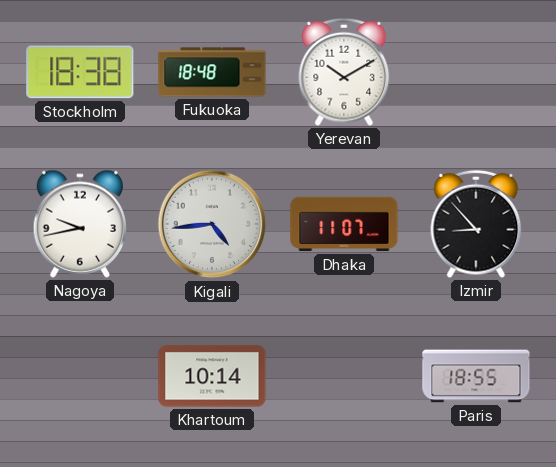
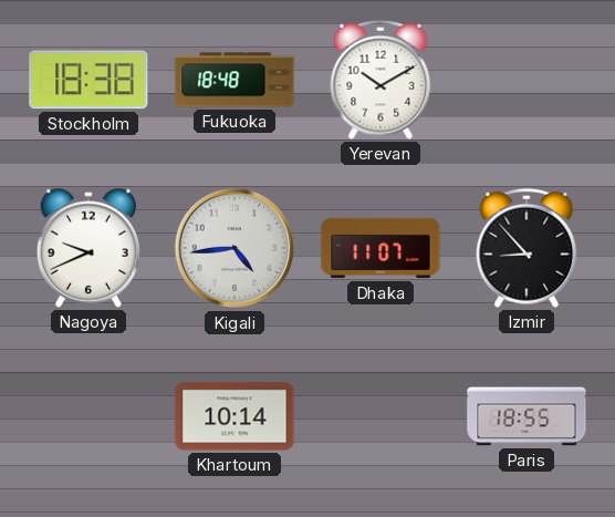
Nagoya: 9:43 -> 9:41 (87, 248)
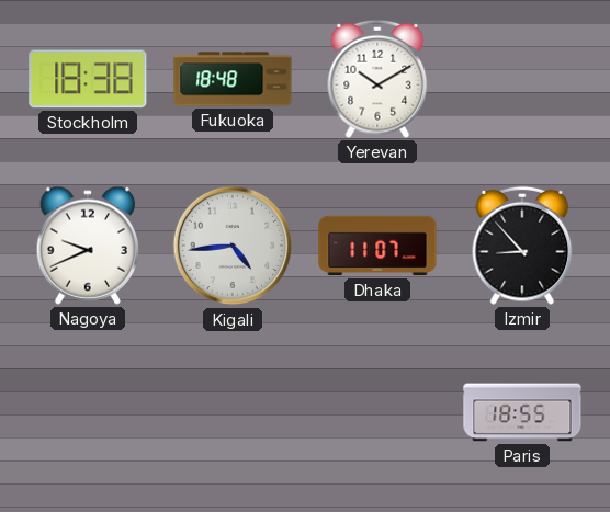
Khartoum: 10:14 -> none (234, 416)
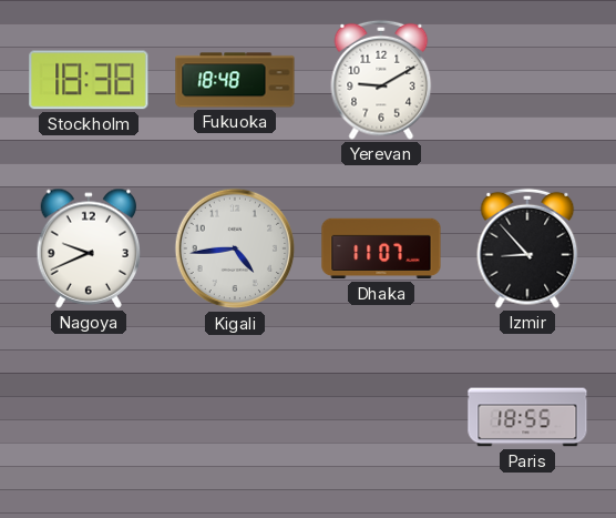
Yerevan: 10:10 -> 9:10 (381, 80)
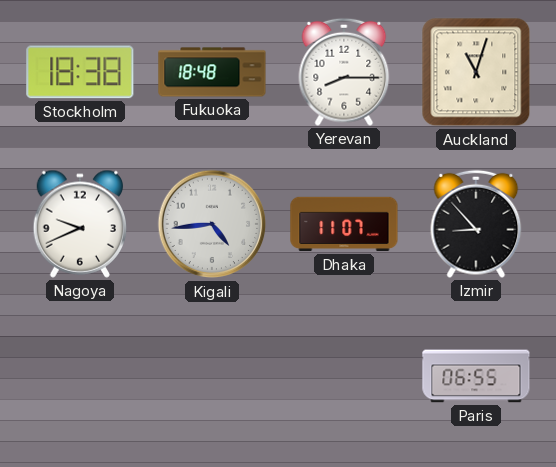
Yerevan: 9:10 -> 8:15 (344, 72)
Auckland: none -> 11:03 (476, 72)
Paris: 18:55 -> 06:55 (476, 376)
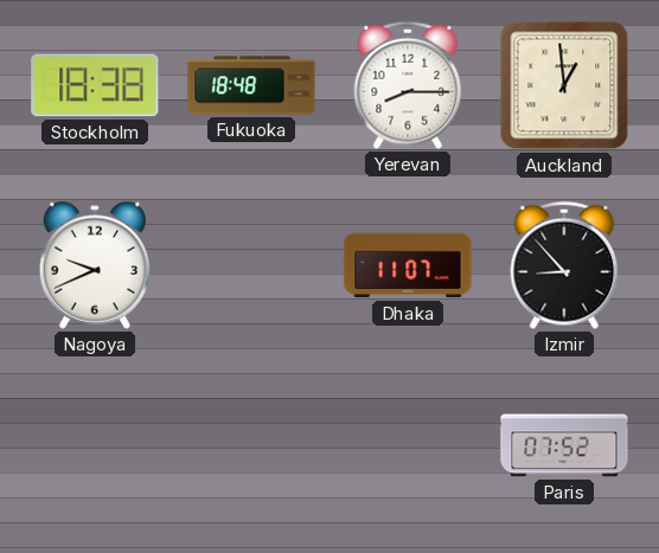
Auckland: 11:03 -> 12:59 (564, 85)
Kigali: 4:44 -> none (212, 224)
Paris: 06:55 -> 07:52 (564, 445)
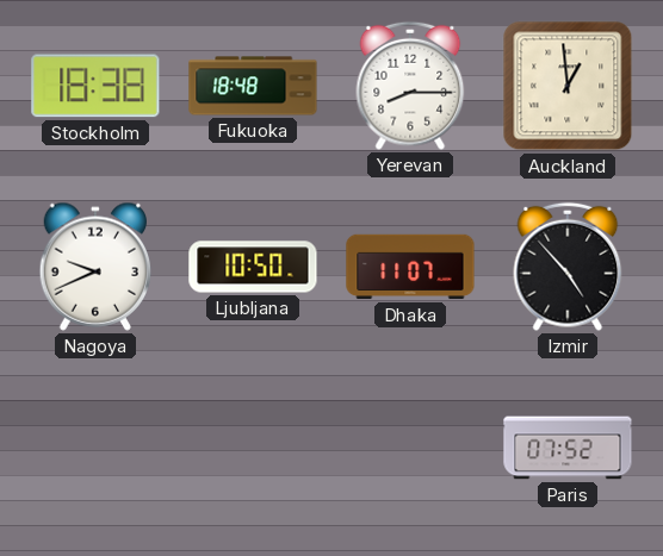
Ljubljana: none -> 10:50 (253, 267)
Izmir: 8:53 -> 4:53 (568, 267)
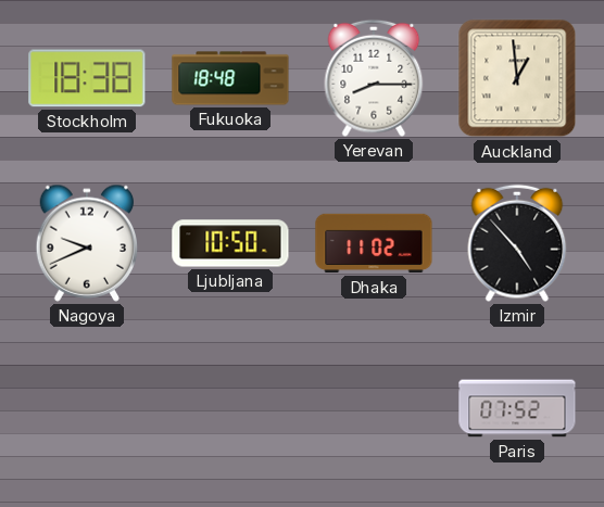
Dhaka: 11:07 -> 11:02 (374, 243)
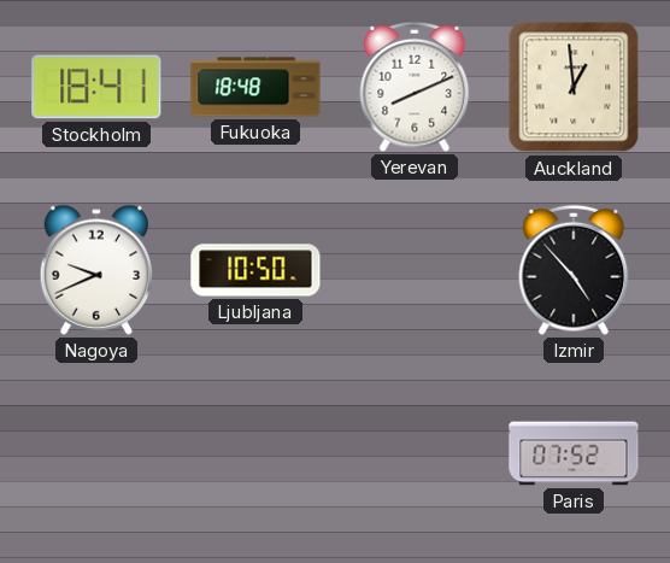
Stockholm: 18:38 -> 18:41 (96, 87)
Yerevan: 8:15 -> 8:11 (415, 87)
Dhaka: 11:02 -> none (374, 243)
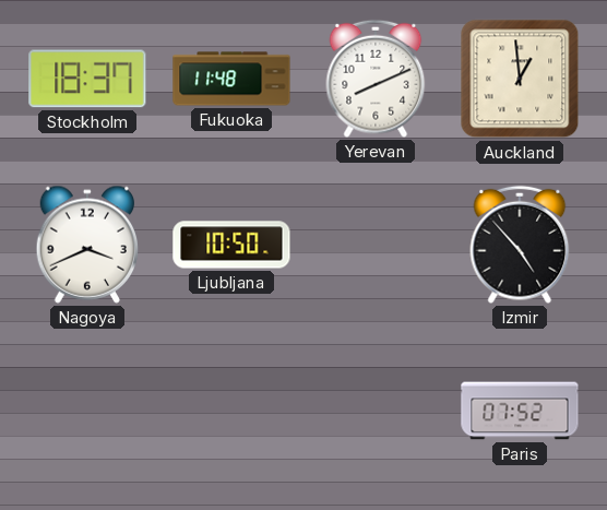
Stockholm: 18:41 -> 18:37 (87, 79)
Fukuoka: 18:48 -> 11:48 (231, 79)
Nagoya: 9:41 -> 3:41 (86, 245)
